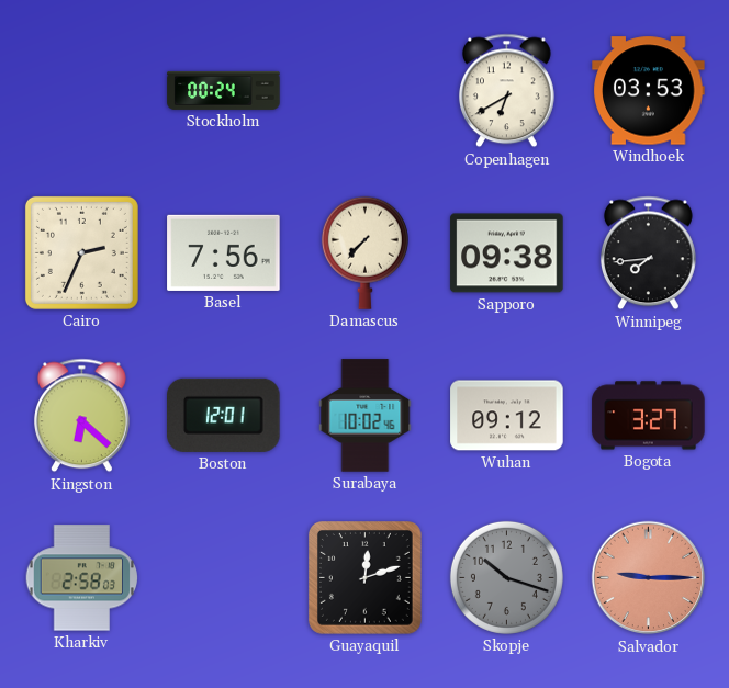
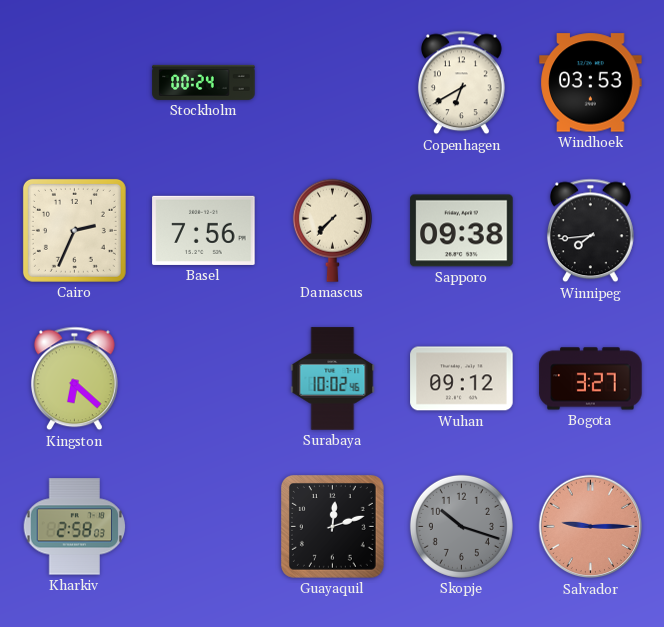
Boston: 12:01 -> none (224, 415)
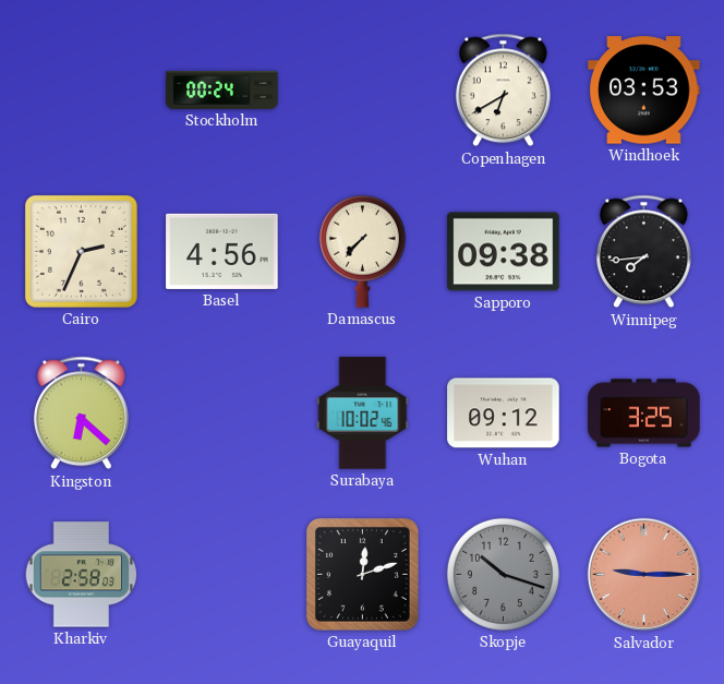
Basel: 7:56 -> 4:56 (222, 251)
Bogota: 3:27 -> 3:25 (644, 413)
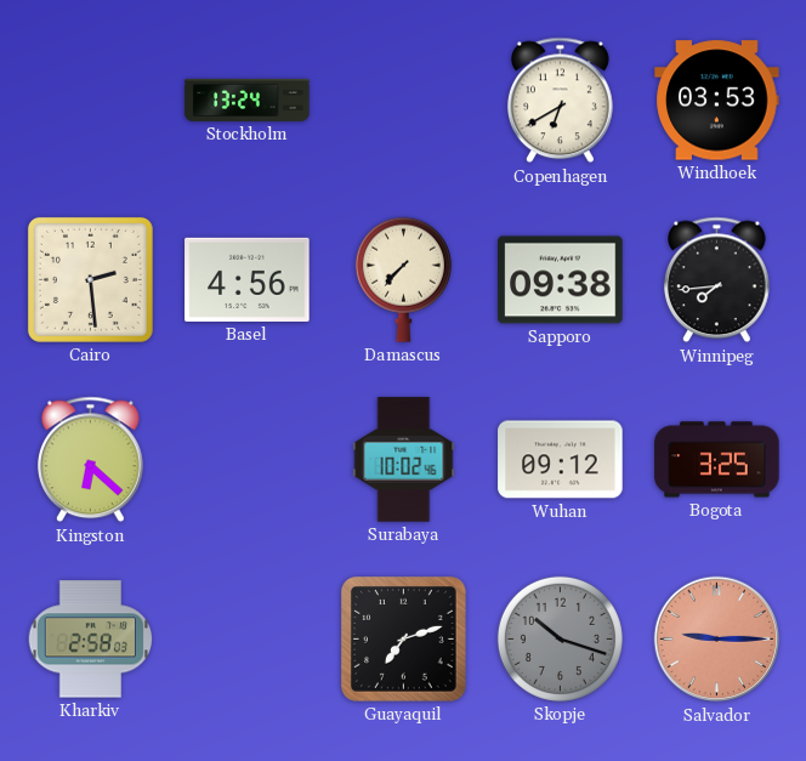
Stockholm: 00:24 -> 13:24 (248, 100)
Cairo: 2:34 -> 2:29 (90, 279)
Guayaquil: 12:12 -> 7:12 (403, 638)
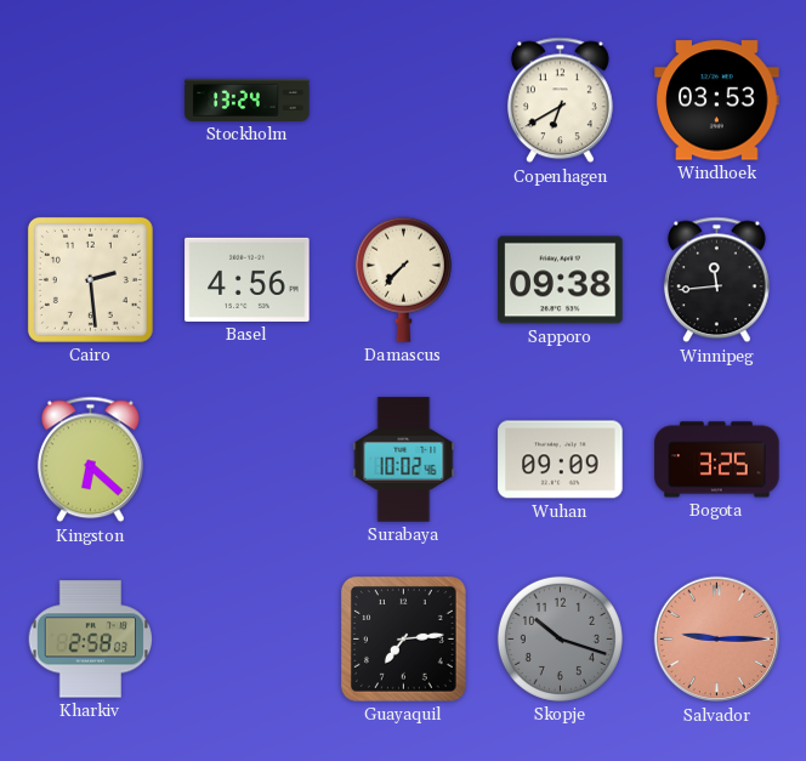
Winnipeg: 7:44 -> 11:44 (716, 280)
Wuhan: 09:12 -> 09:09 (561, 460)
Guayaquil: 7:12 -> 7:14 (403, 638)
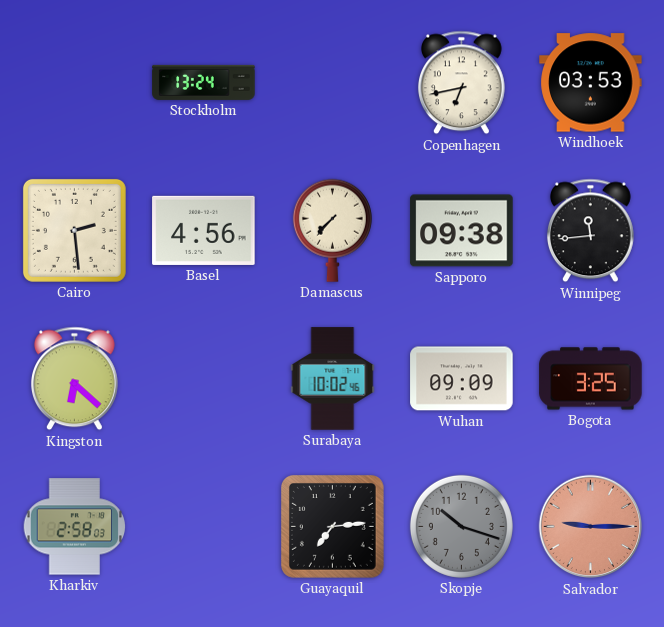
Copenhagen: 6:40 -> 6:43 (461, 83)
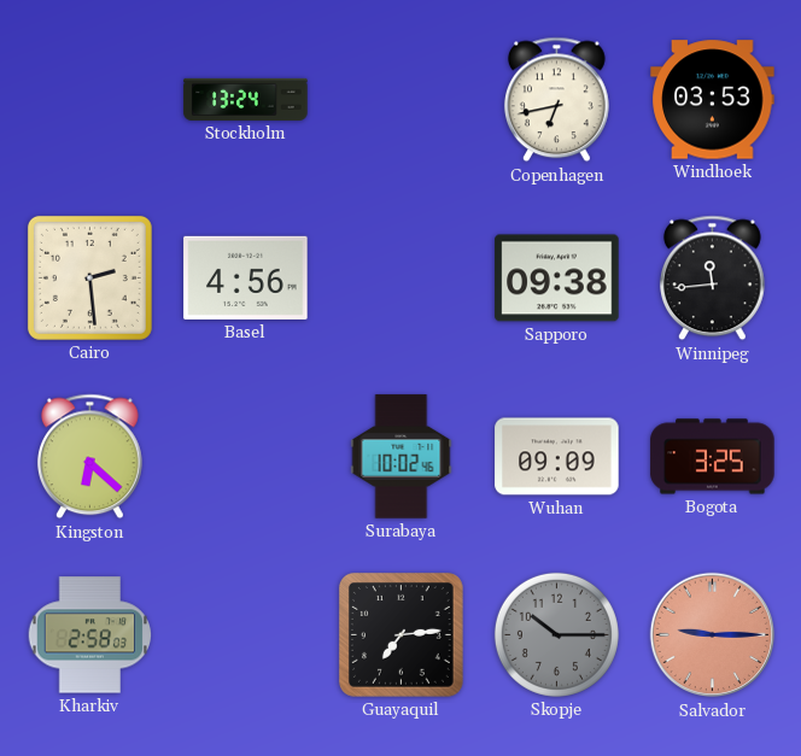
Damascus: 7:37 -> none (332, 230)
Skopje: 10:18 -> 10:15 (556, 634)
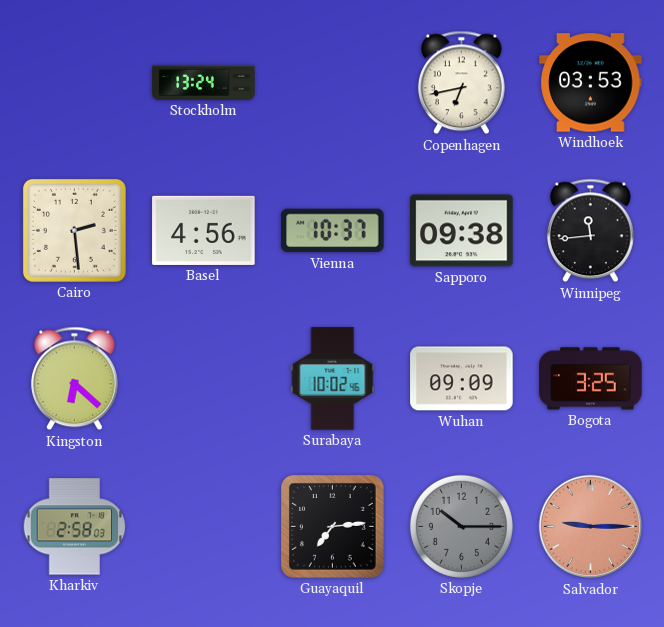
Vienna: none -> 10:37 (333, 231)
